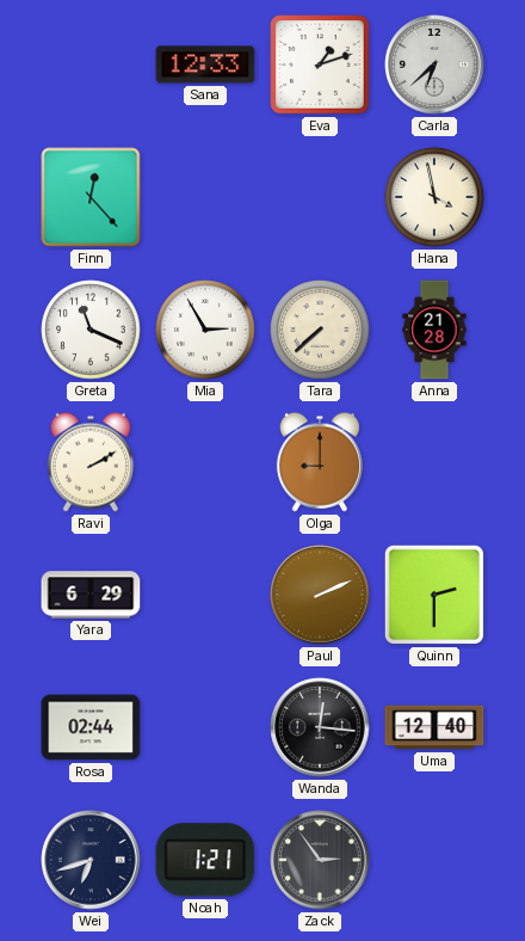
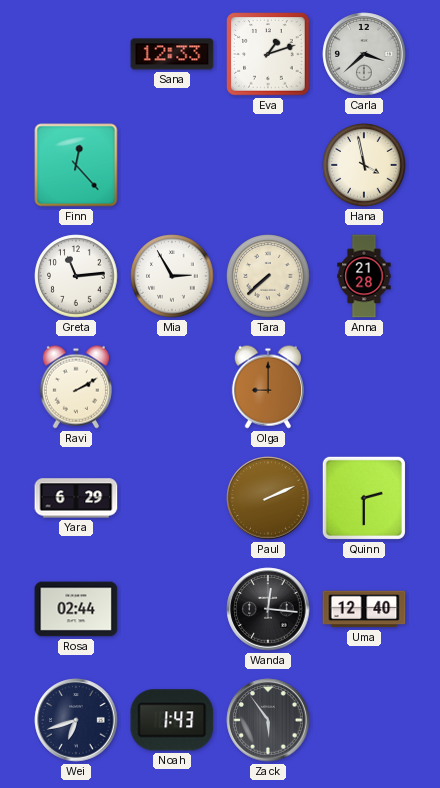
Carla: 6:38 -> 3:38 (364, 54)
Greta: 11:19 -> 11:14 (76, 276)
Noah: 1:21 -> 1:43 (172, 720)
Zack: 2:54 -> 5:54 (268, 720)
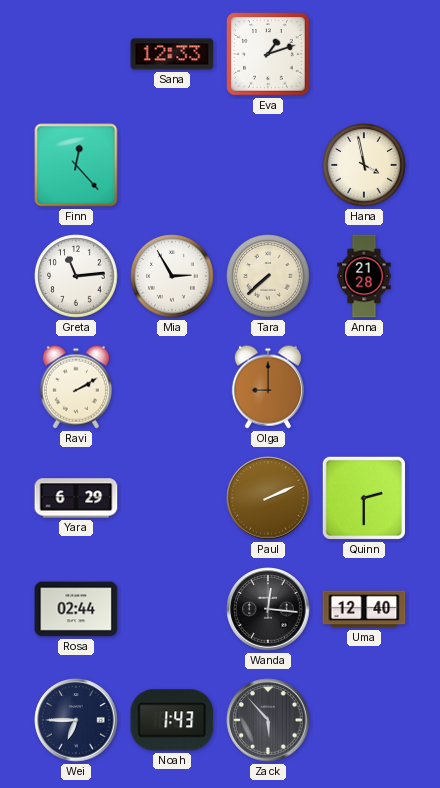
Carla: 3:38 -> none (364, 54)
Wei: 6:42 -> 6:45 (76, 720)
Zack: 5:54 -> 5:53 (268, 720)
